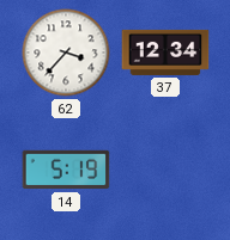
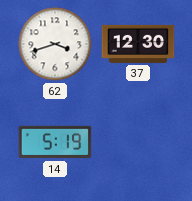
62: 3:37 -> 3:42 (55, 44)
37: 12:34 -> 12:30 (138, 44)
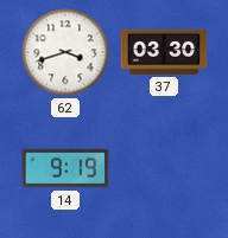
37: 12:30 -> 03:30 (164, 52)
14: 5:19 -> 9:19 (65, 168)
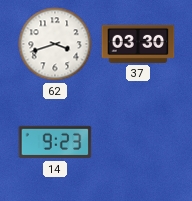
14: 9:19 -> 9:23 (55, 142)
